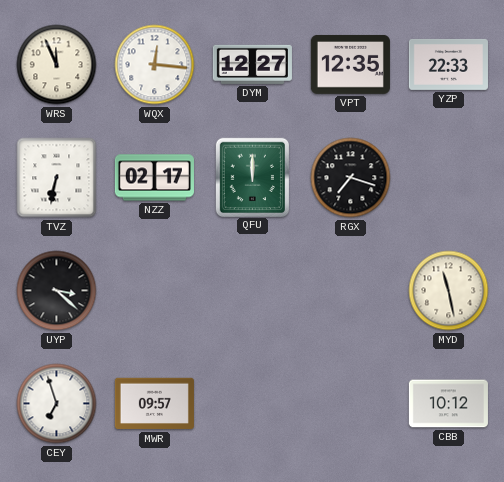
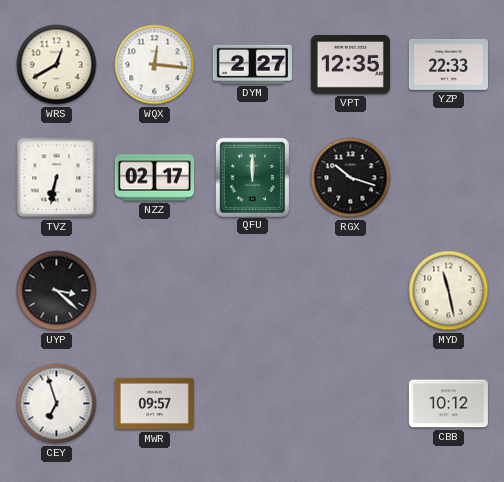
WRS: 11:56 -> 12:40 (57, 65)
DYM: 12:27 -> 2:27 (252, 64)
RGX: 7:18 -> 10:18 (351, 178)
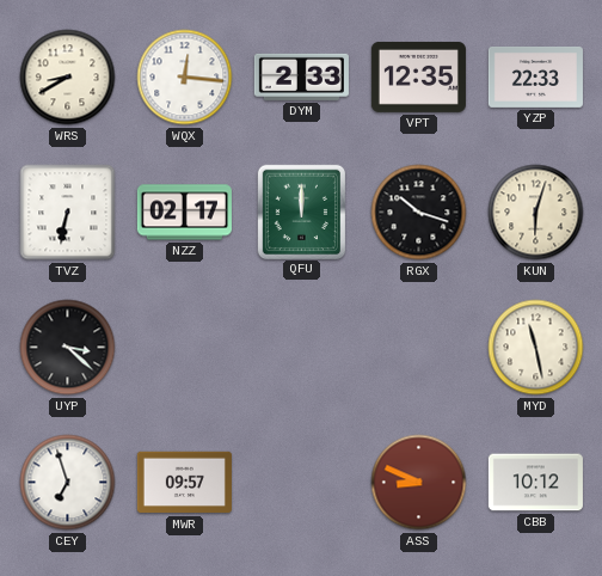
WRS: 12:40 -> 8:40 (68, 78)
DYM: 2:27 -> 2:33 (301, 76)
KUN: none -> 6:03 (536, 213)
ASS: none -> 8:49 (419, 483)
